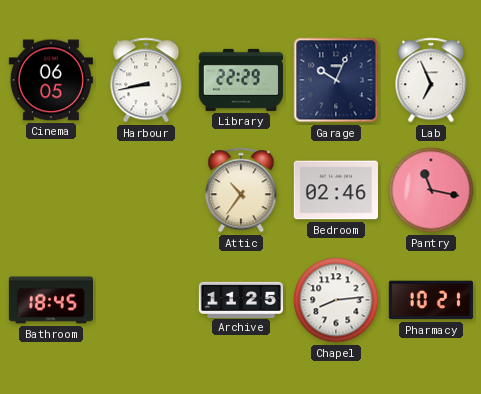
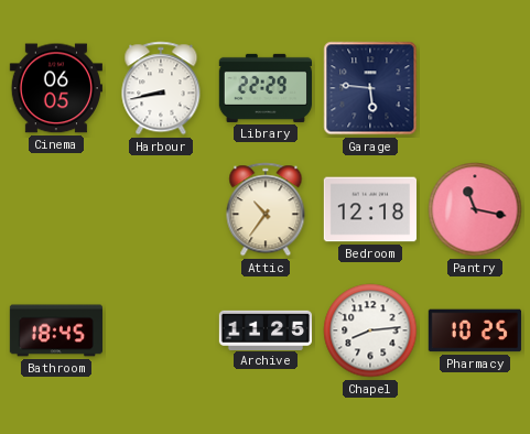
Garage: 10:04 -> 5:46 (370, 88)
Lab: 6:56 -> none (431, 80)
Bedroom: 02:46 -> 12:18 (369, 209)
Pharmacy: 10:21 -> 10:25 (475, 330)
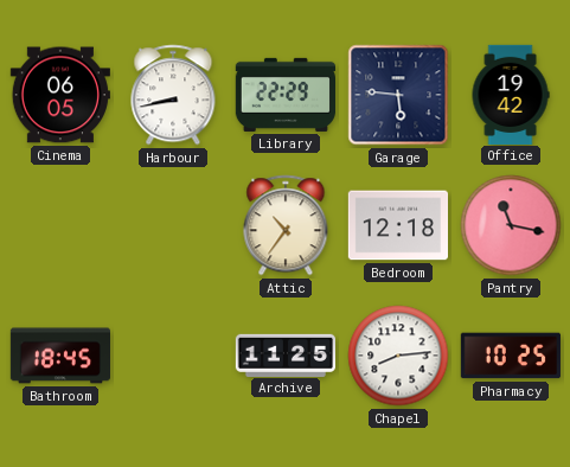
Office: none -> 19:42 (511, 94)
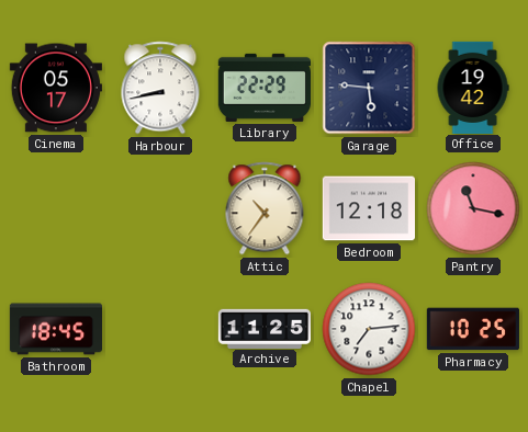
Cinema: 06:05 -> 05:17 (56, 88)
Chapel: 8:14 -> 7:14 (369, 329)
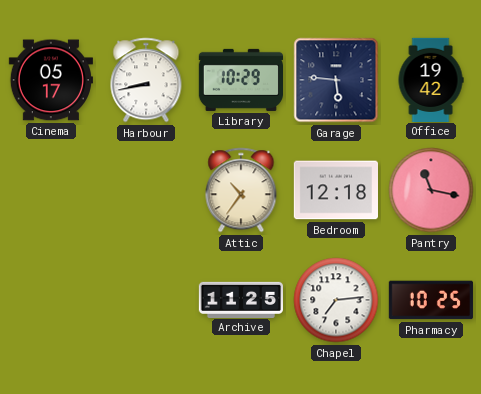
Library: 22:29 -> 10:29 (240, 80)
Bathroom: 18:45 -> none (55, 329)
